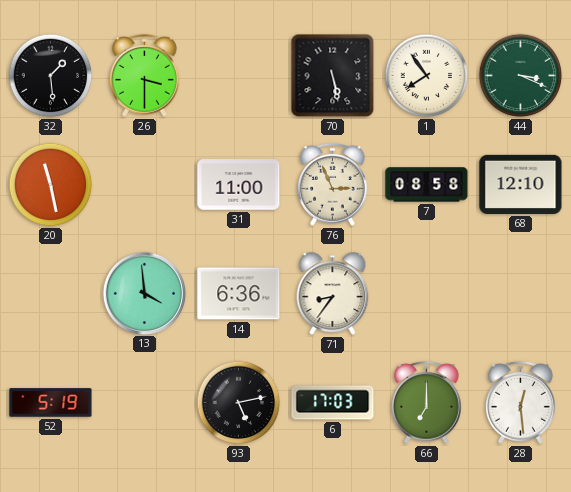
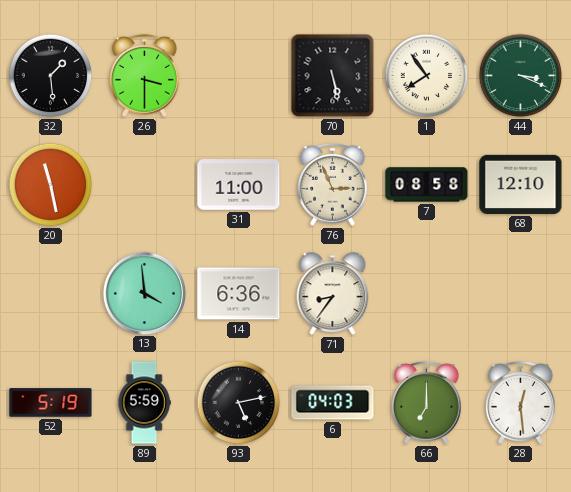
89: none -> 5:59 (144, 403)
6: 17:03 -> 04:03 (333, 403)
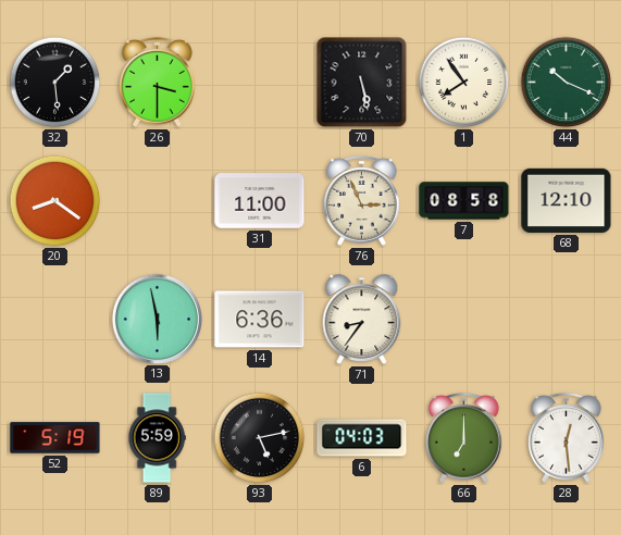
44: 3:19 -> 10:19 (567, 83)
20: 11:28 -> 8:21 (55, 201)
13: 3:59 -> 5:58 (157, 319)
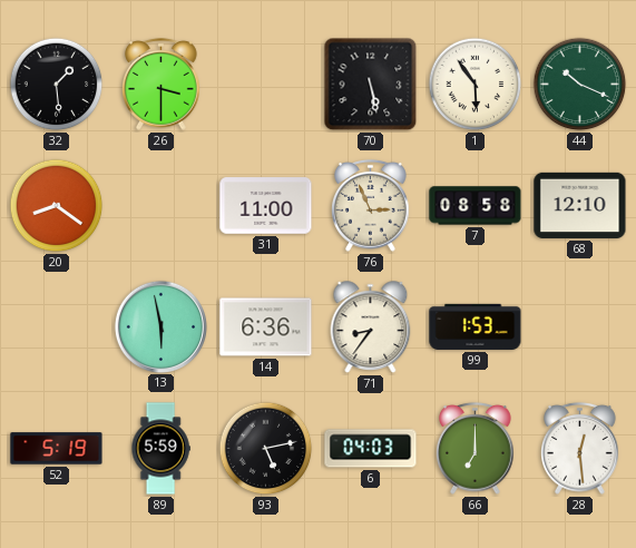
1: 7:54 -> 5:54 (476, 85)
99: none -> 1:53 (476, 326)
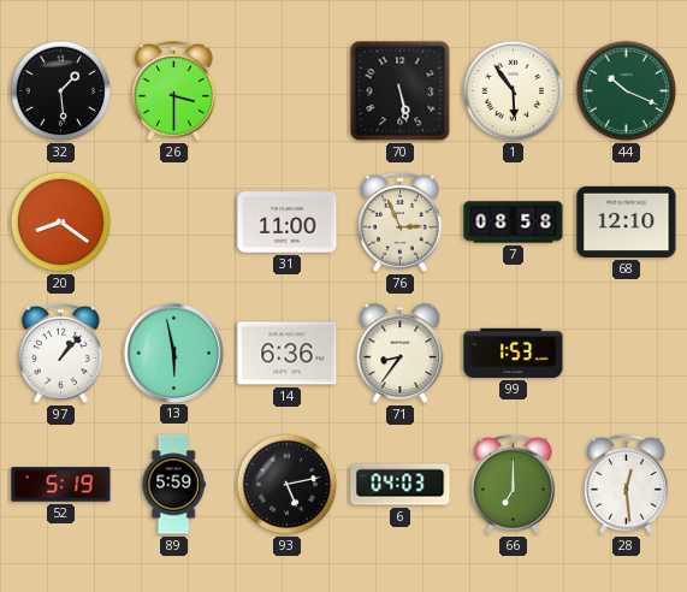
97: none -> 1:07 (61, 353)
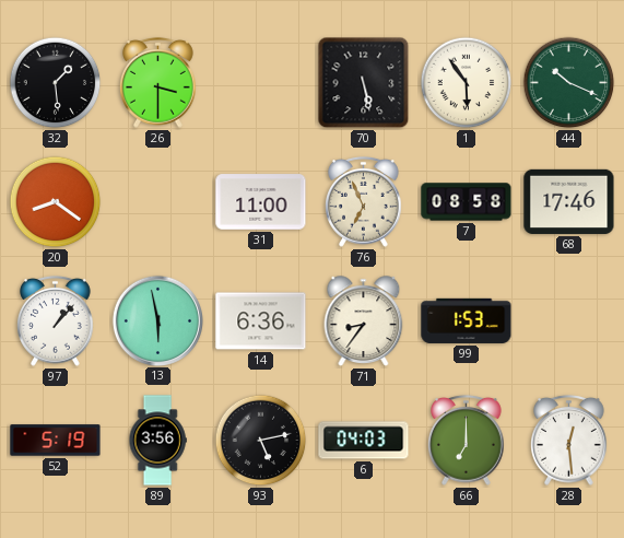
76: 2:56 -> 6:56 (364, 201)
68: 12:10 -> 17:46 (569, 201)
89: 5:59 -> 3:56 (157, 441)
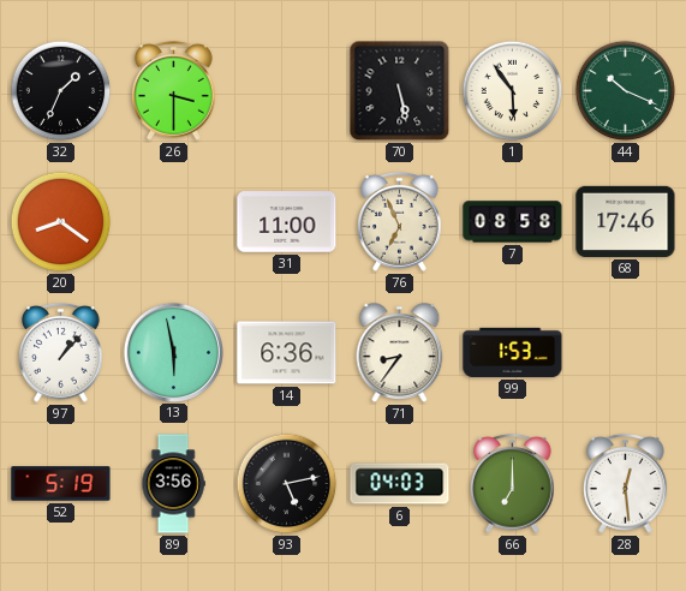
32: 1:29 -> 1:34 (61, 91)
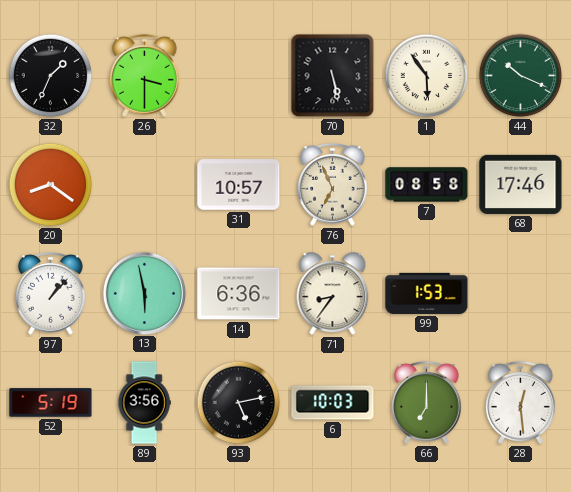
31: 11:00 -> 10:57 (239, 185)
6: 04:03 -> 10:03 (333, 403)
